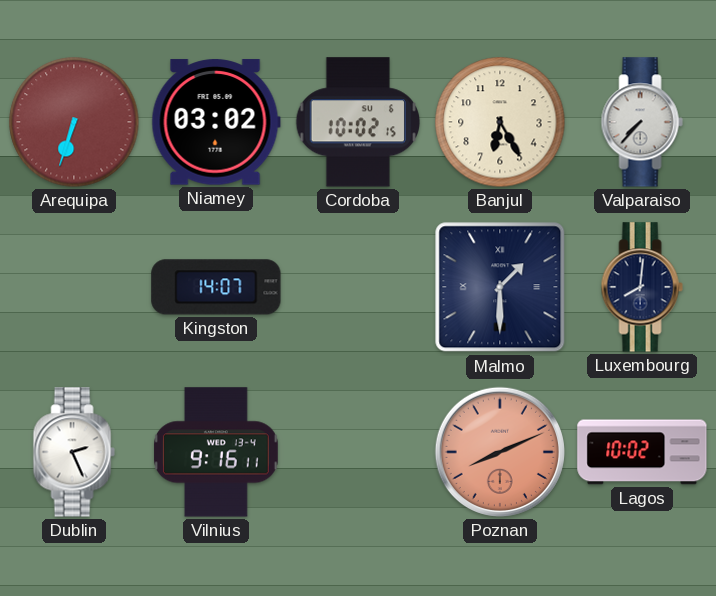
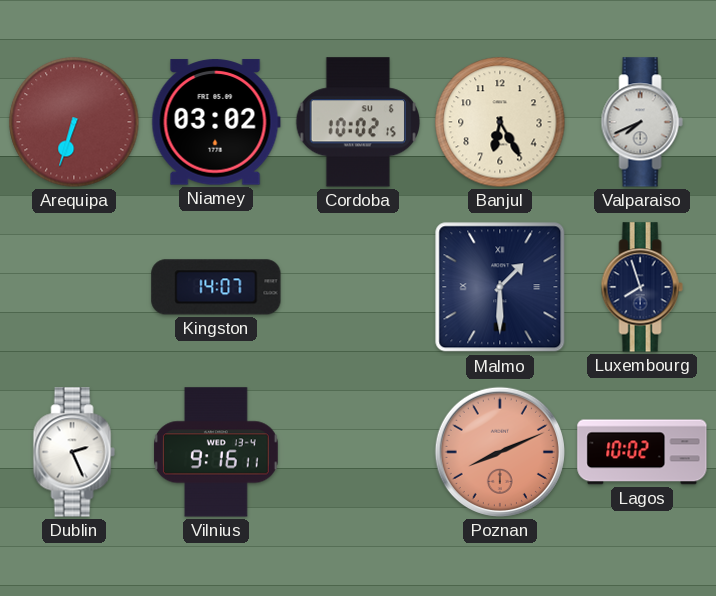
Valparaiso: 7:37 -> 7:41 (642, 122)
Luxembourg: 8:01 -> 7:57 (642, 287)
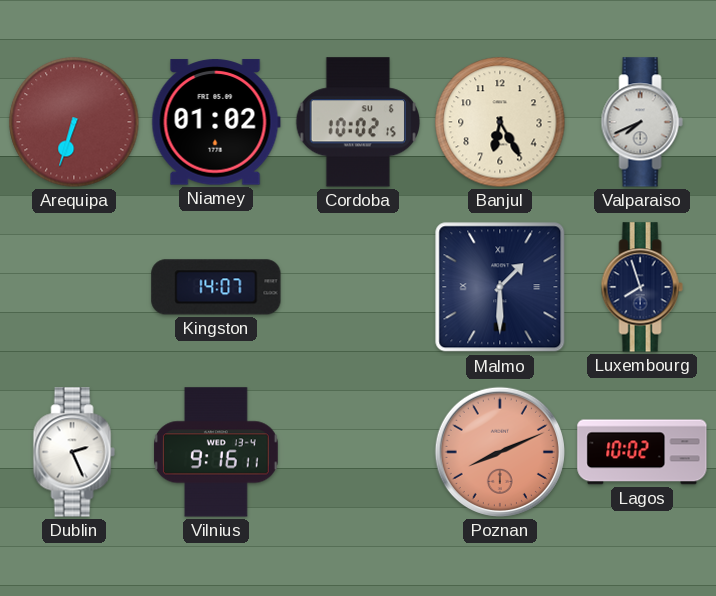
Niamey: 03:02 -> 01:02 (216, 122)
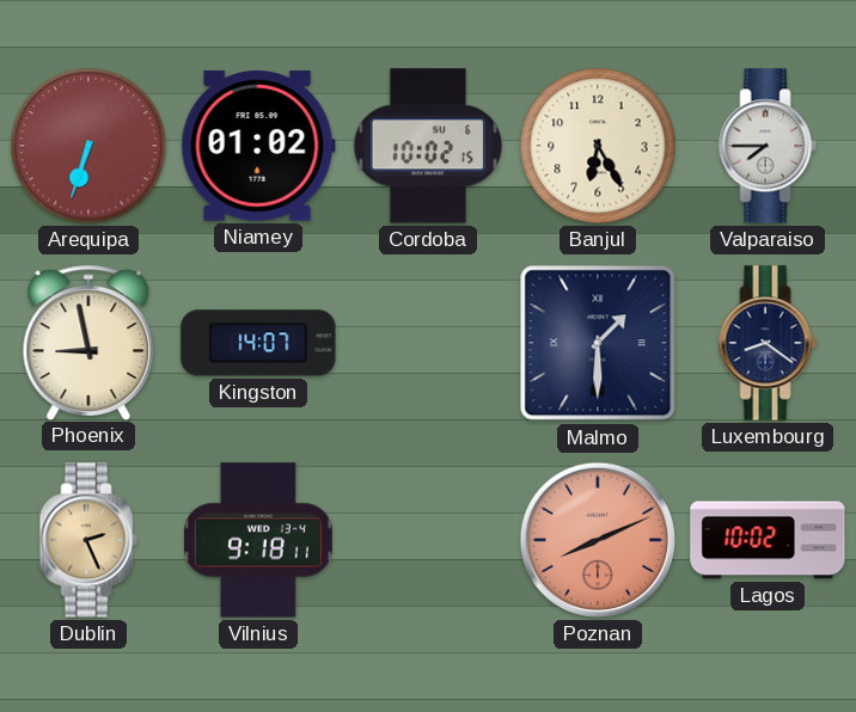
Valparaiso: 7:41 -> 7:45 (768, 146)
Phoenix: none -> 8:58 (88, 342)
Luxembourg: 7:57 -> 8:21 (768, 343)
Dublin dial: white -> champagne (88, 540)
Vilnius: 9:16 -> 9:18 (259, 540)
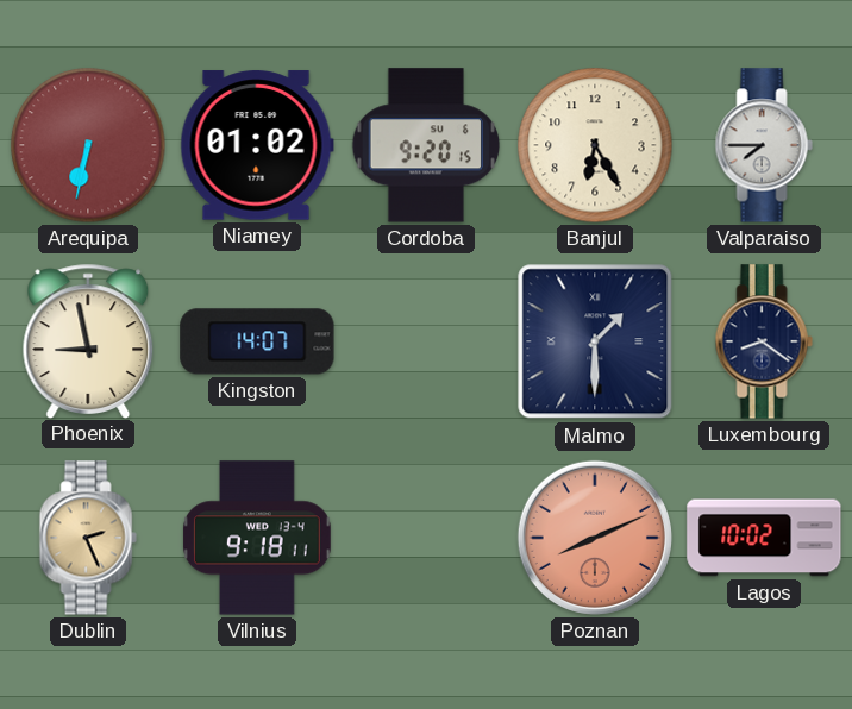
Arequipa: 6:33 -> 6:32 (88, 145)
Cordoba: 10:02 -> 9:20 (425, 145)
